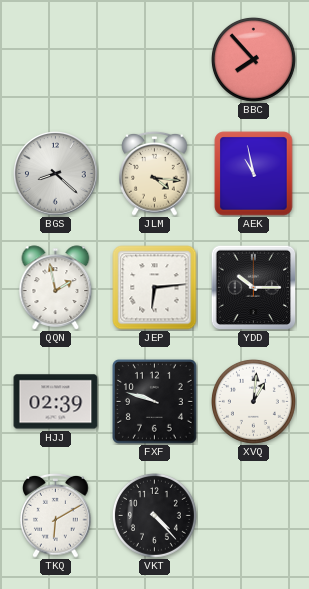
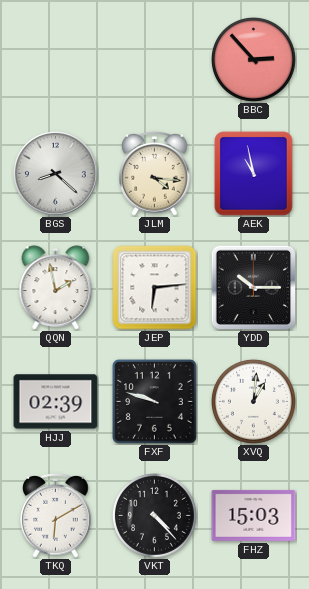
BBC: 7:53 -> 2:53 (253, 59)
FHZ: none -> 15:03 (254, 515)
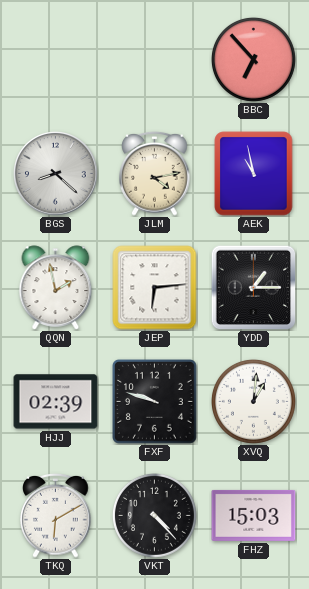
BBC: 2:53 -> 6:53 (253, 59)
JLM: 4:16 -> 4:13 (155, 173)
YDD: 10:15 -> 1:15 (253, 287)
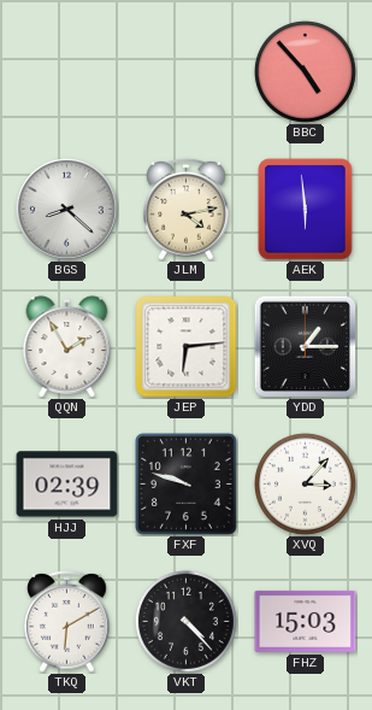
BBC: 6:53 -> 4:53 (305, 71)
AEK: 10:58 -> 5:59 (306, 210)
QQN: 1:58 -> 1:55 (67, 347)
XVQ: 1:01 -> 3:07 (305, 483)
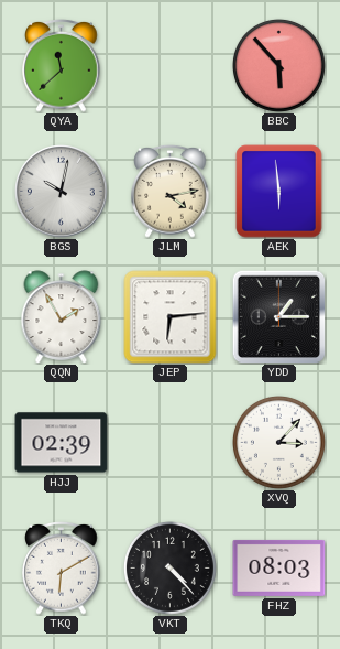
QYA: none -> 11:38 (62, 65)
BBC: 4:53 -> 5:53 (278, 65)
BGS: 8:22 -> 10:02 (62, 192)
FXF: 9:48 -> none (185, 483)
FHZ: 15:03 -> 08:03 (279, 567)
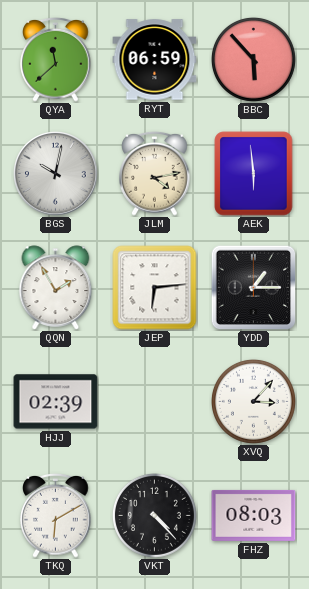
RYT: none -> 06:59 (155, 60)
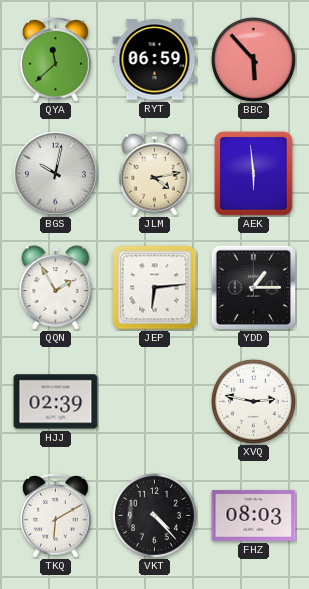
XVQ: 3:07 -> 2:47 (253, 401)
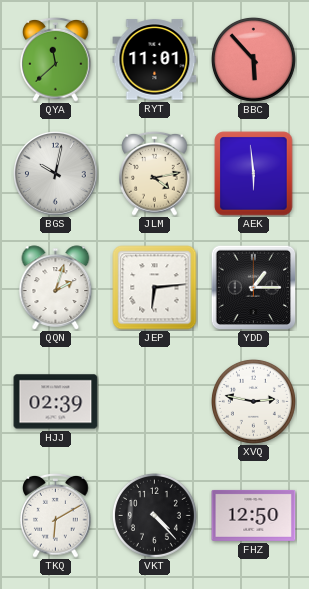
RYT: 06:59 -> 11:01 (155, 60)
QQN: 1:55 -> 2:03 (56, 288)
FHZ: 08:03 -> 12:50 (254, 515)
